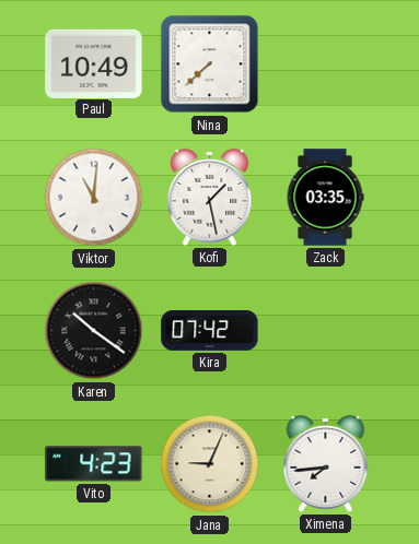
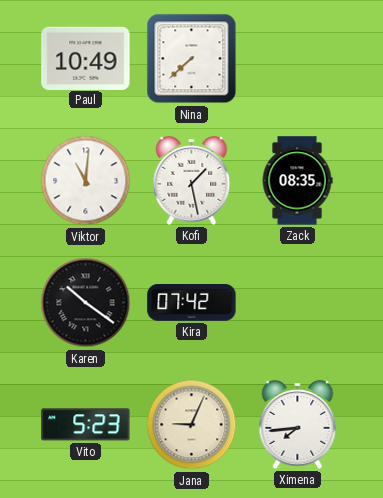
Zack: 03:35 -> 08:35 (297, 181)
Vito: 4:23 -> 5:23 (86, 425)
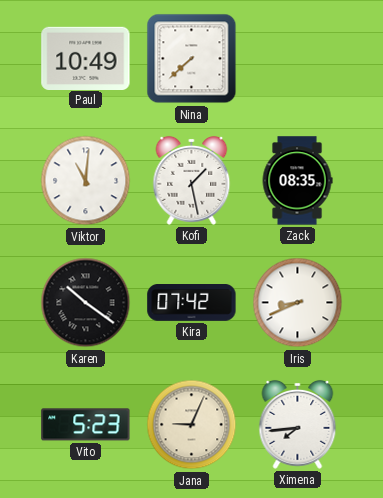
Iris: none -> 8:41 (298, 303)
